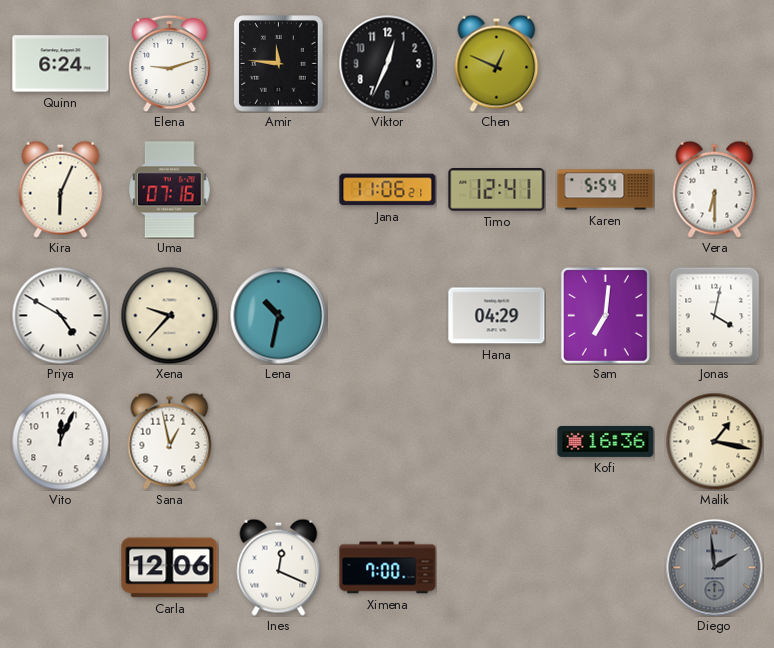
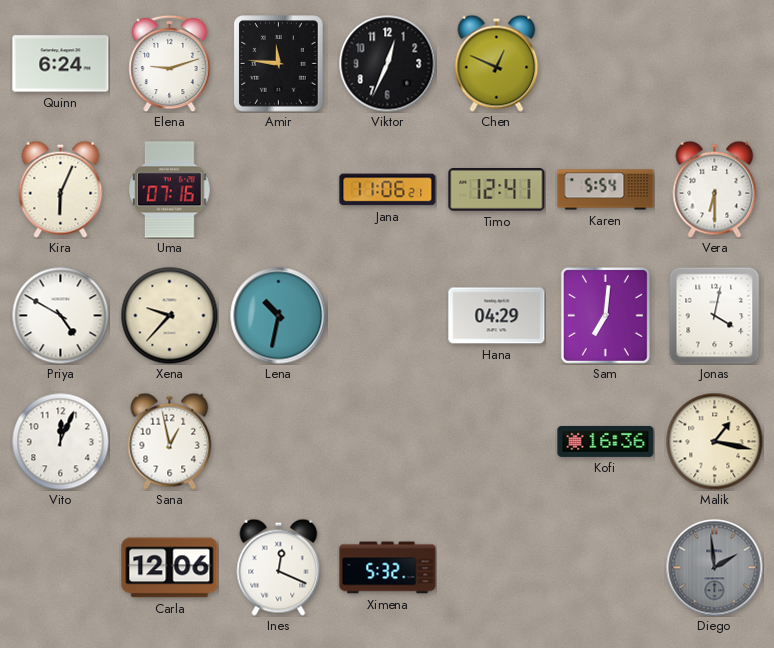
Ximena: 7:00 -> 5:32 (388, 568)
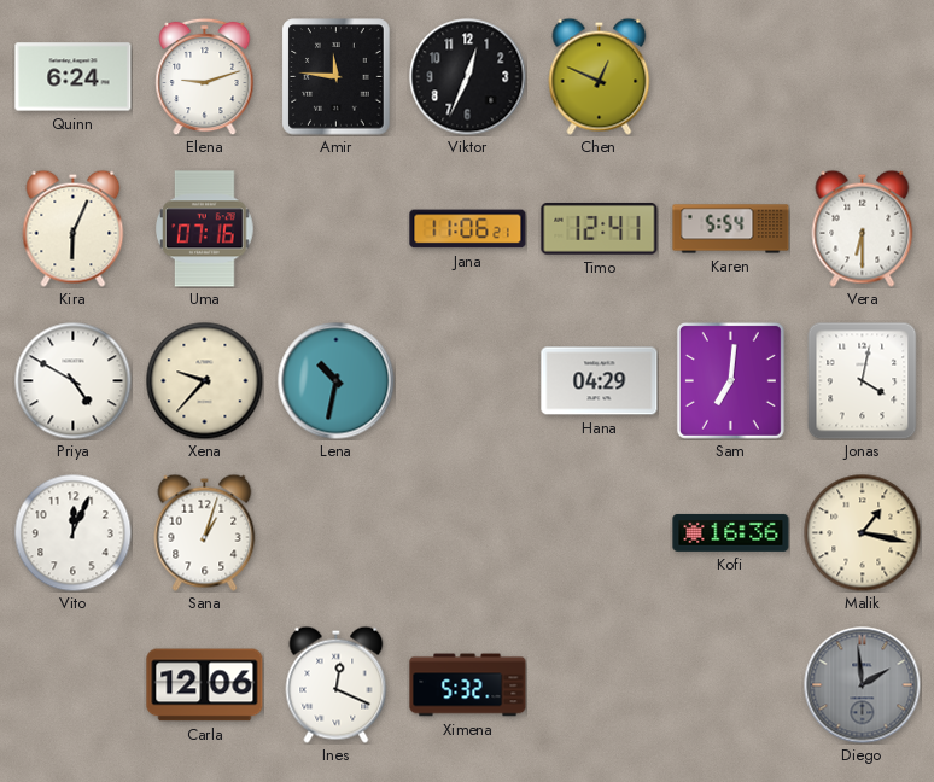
Sana: 12:58 -> 1:03 (205, 532)
